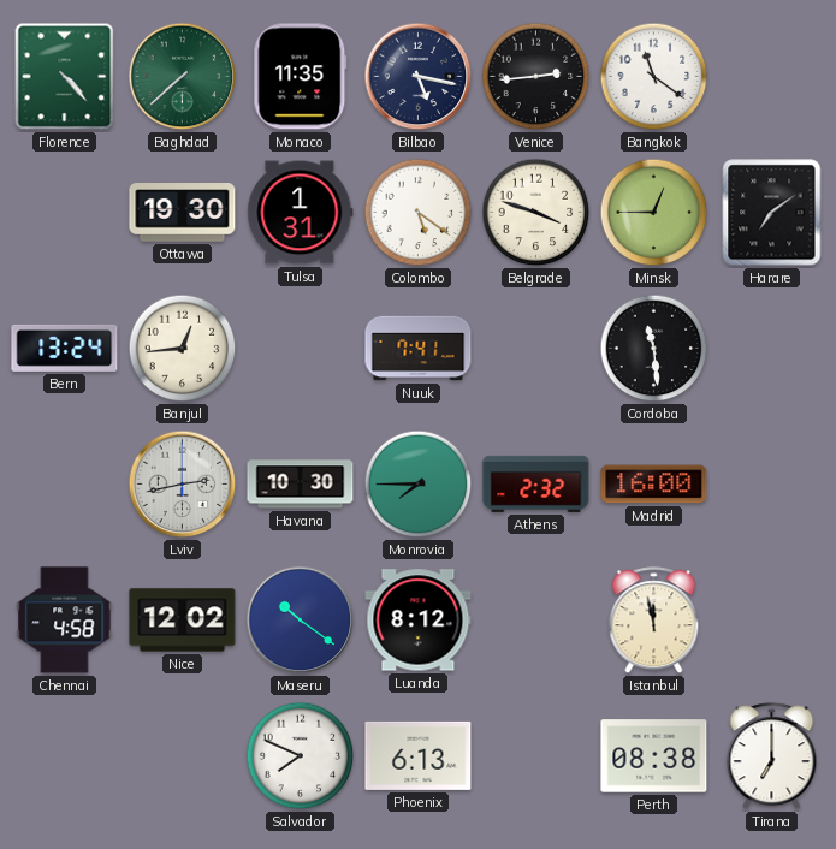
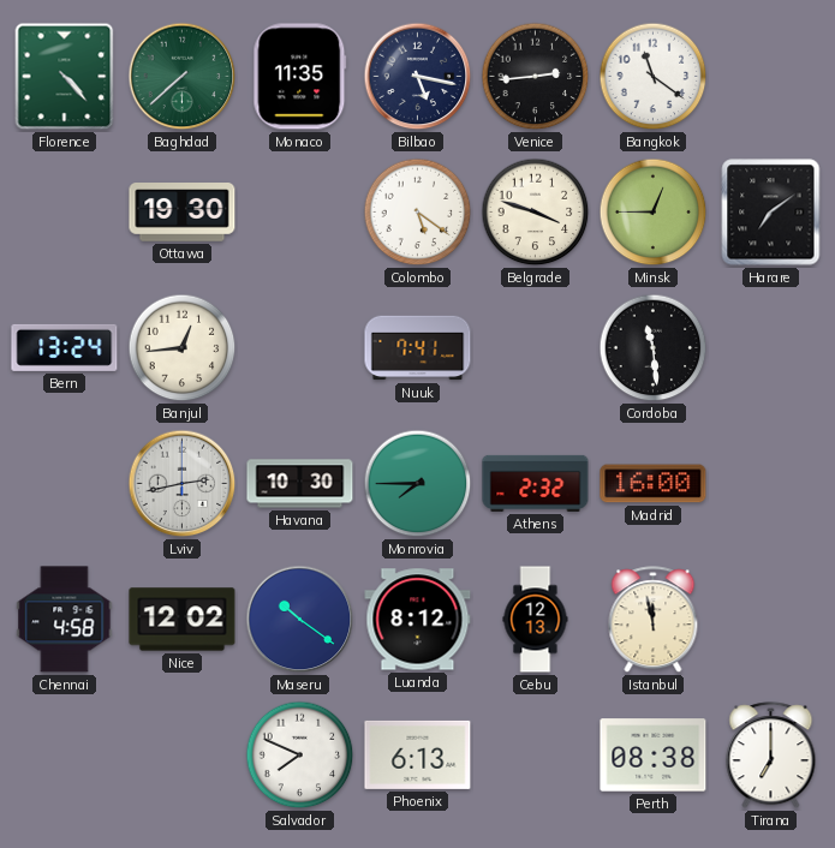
Tulsa: 1:31 -> none (301, 213)
Cebu: none -> 12:13 (536, 620)
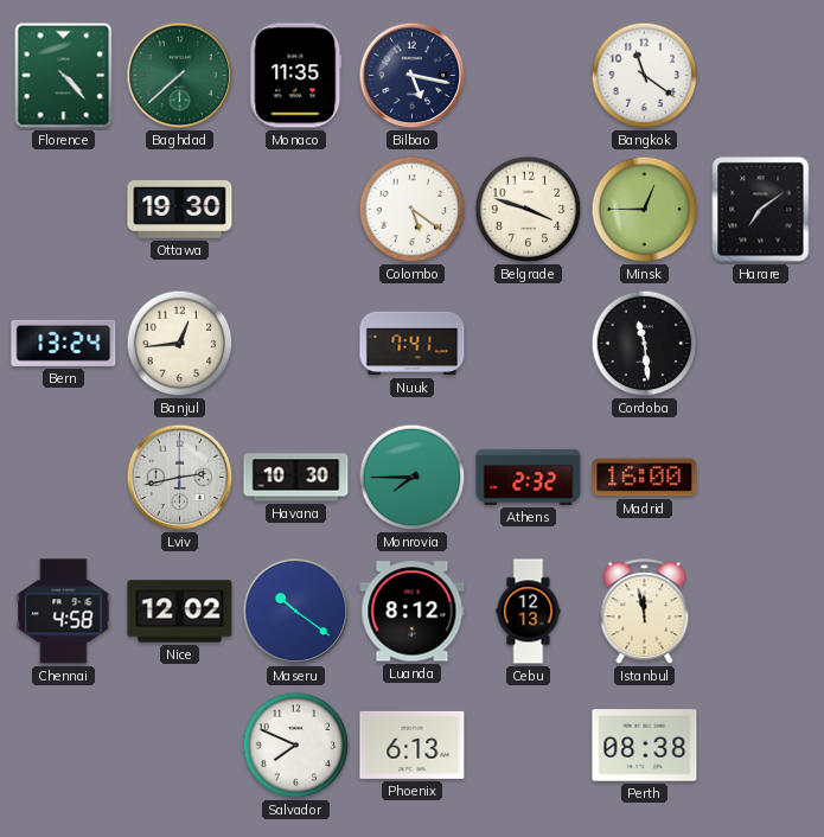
Venice: 2:44 -> none (536, 77)
Tirana: 7:00 -> none (771, 756)
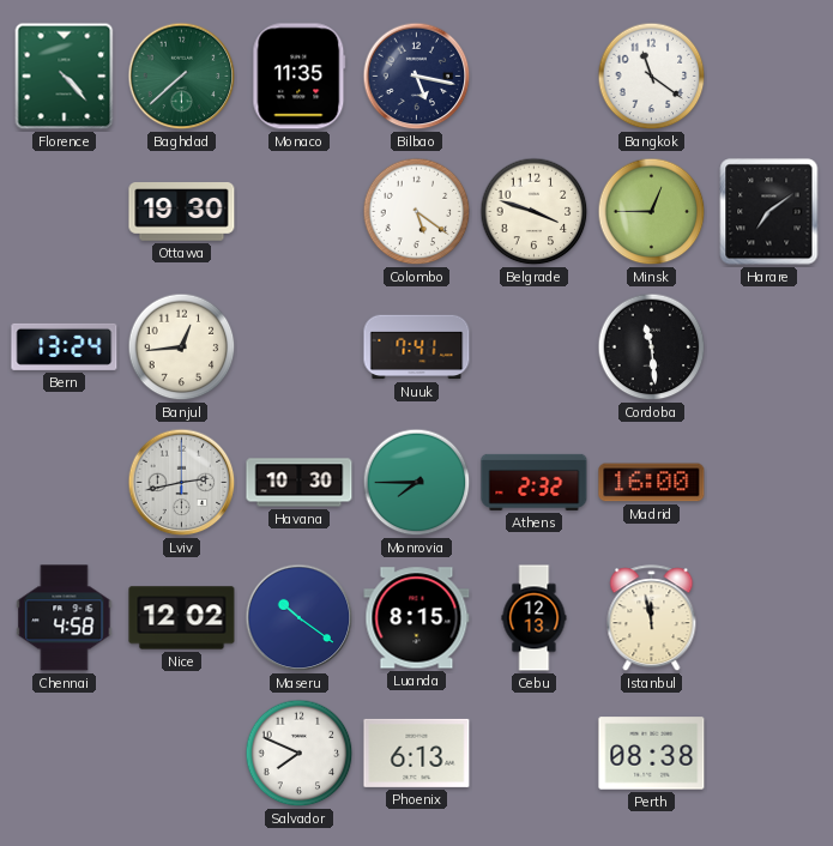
Luanda: 8:12 -> 8:15 (417, 618)
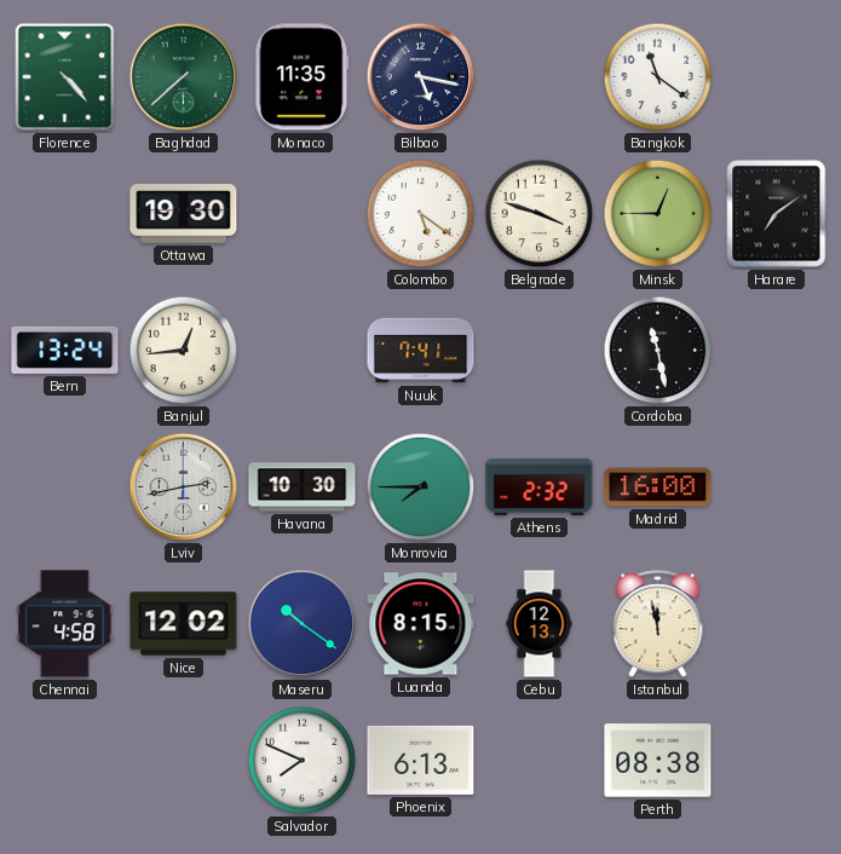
Cordoba: 11:29 -> 11:28 (658, 351)
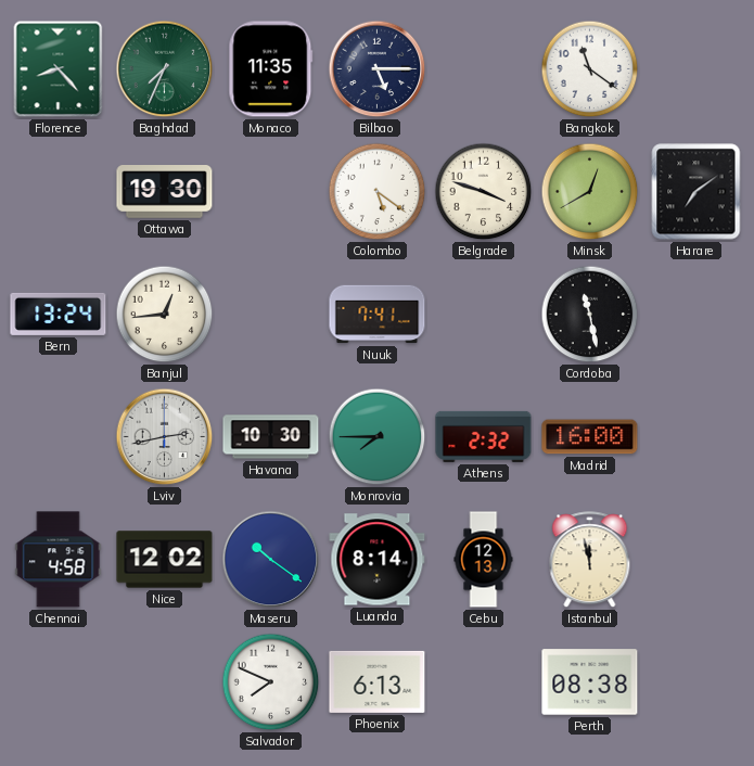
Florence: 4:23 -> 8:23 (59, 69)
Baghdad: 7:38 -> 7:34 (165, 69)
Bilbao: 5:17 -> 5:15 (378, 69)
Minsk: 12:45 -> 12:40 (590, 192)
Luanda: 8:15 -> 8:14 (378, 560)
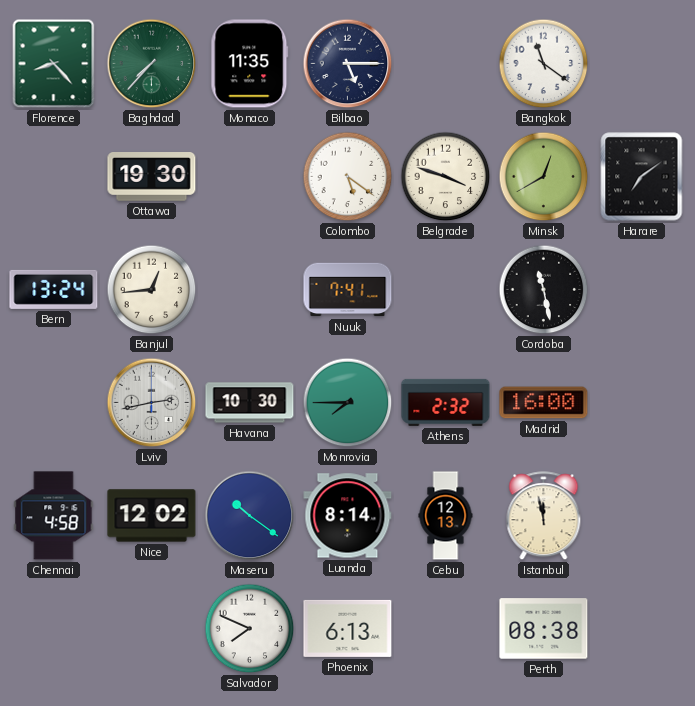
Baghdad: 7:34 -> 7:37 (152, 64)
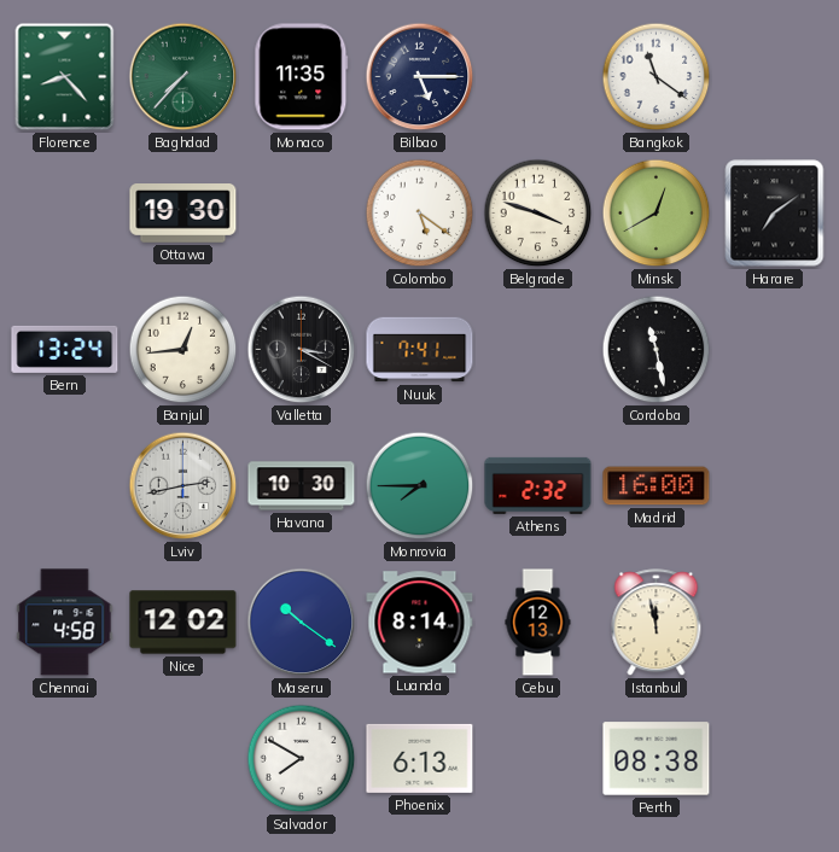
Valletta: none -> 3:20 (302, 350)
Salvador: 7:49 -> 7:50 (302, 759)
